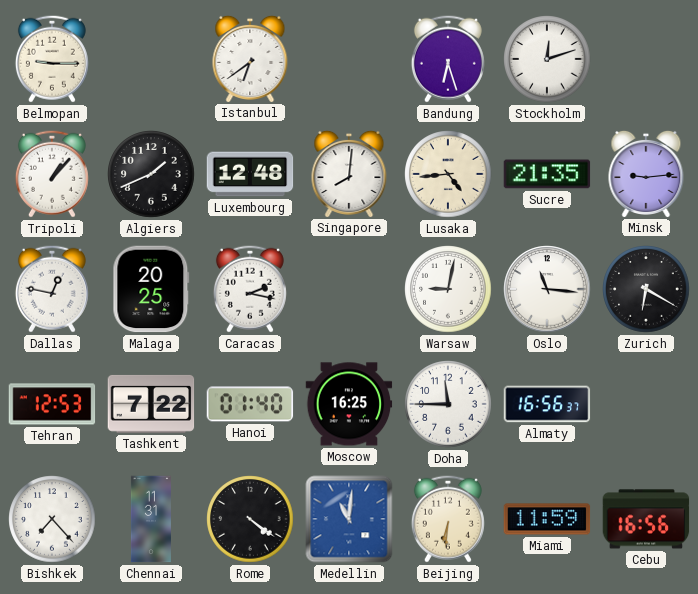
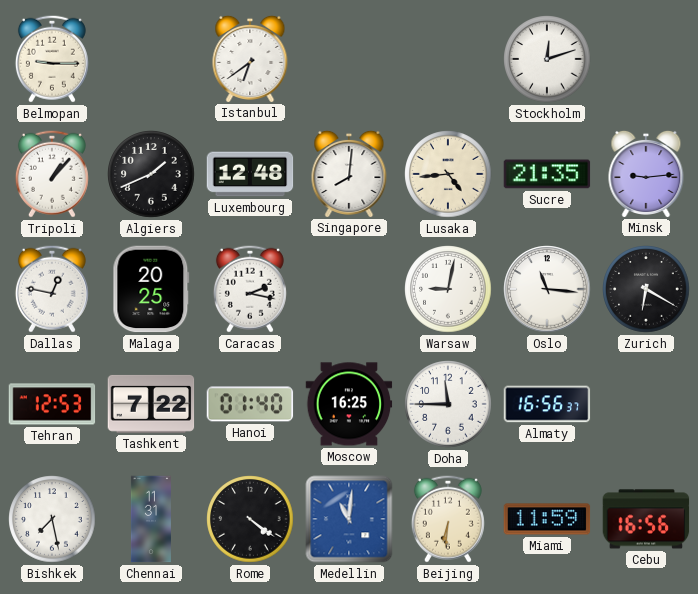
Bandung: 6:27 -> none (448, 59)
Bishkek: 7:23 -> 7:28 (52, 519)
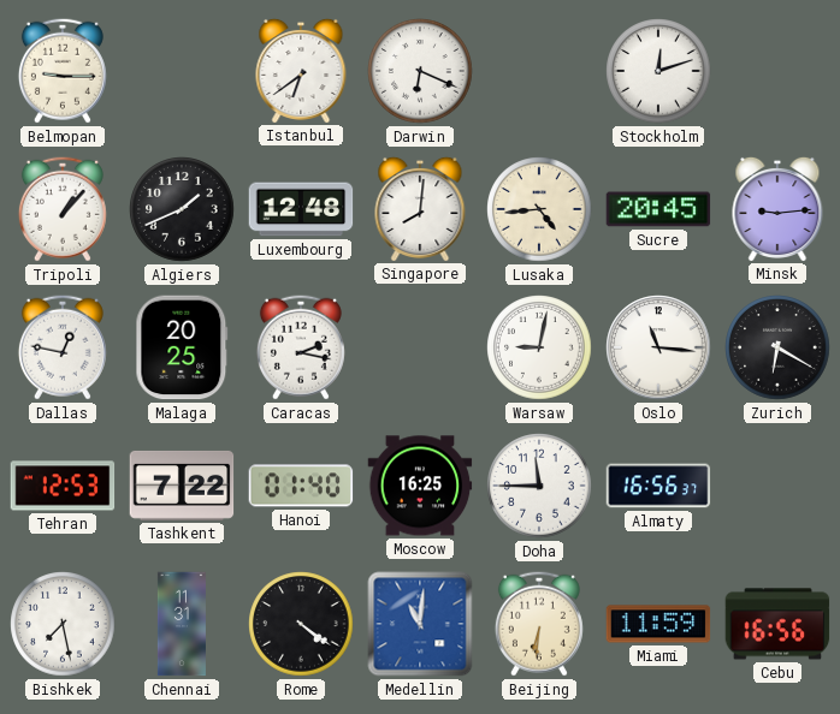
Darwin: none -> 6:19 (420, 71)
Sucre: 21:35 -> 20:45 (658, 209)
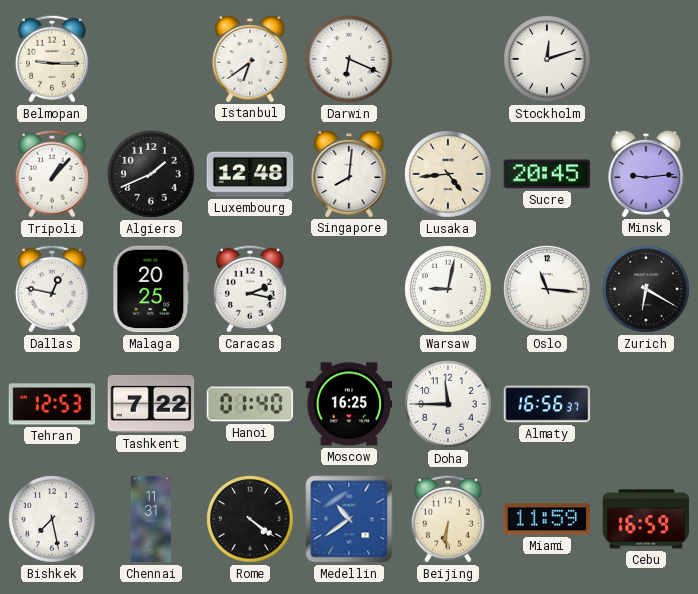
Medellin: 11:01 -> 10:39 (349, 519)
Cebu: 16:56 -> 16:59 (646, 519)
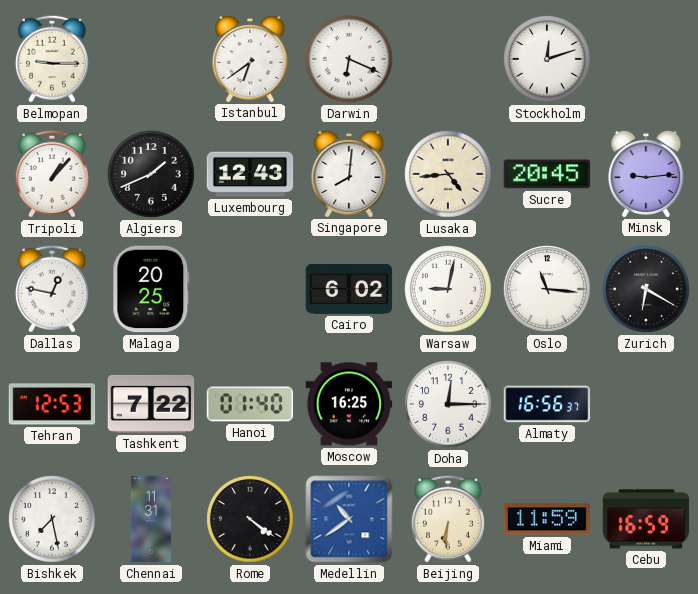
Luxembourg: 12:48 -> 12:43 (250, 174)
Caracas: 2:17 -> none (250, 289)
Cairo: none -> 6:02 (349, 290)
Doha: 11:45 -> 12:15 (448, 404)
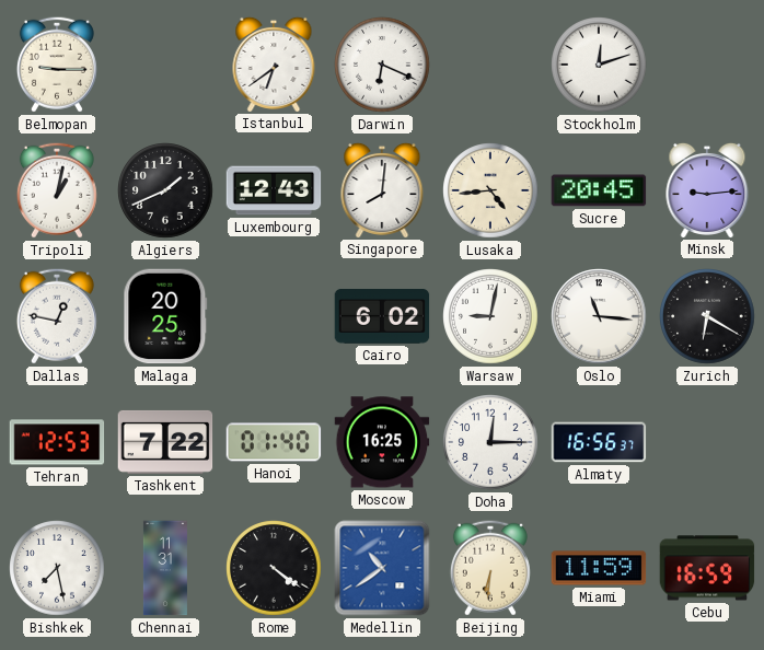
Tripoli: 1:07 -> 1:02 (57, 190)
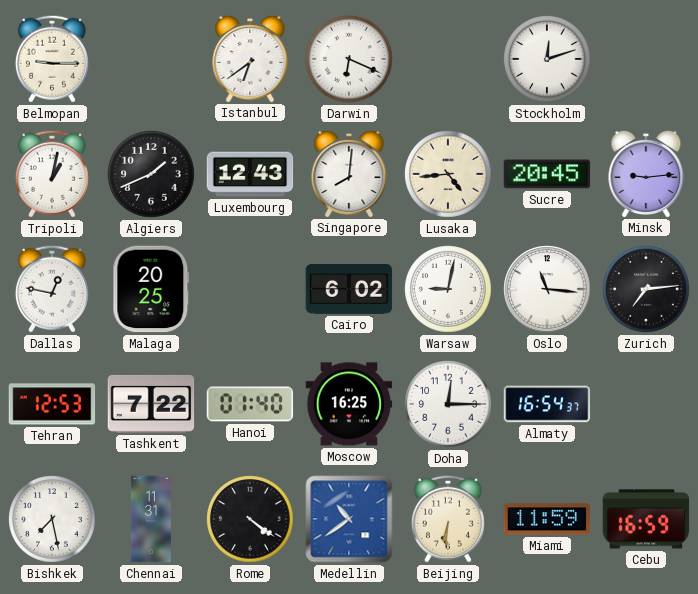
Zurich: 6:20 -> 7:14 (646, 289)
Almaty: 16:56 -> 16:54 (547, 404)
